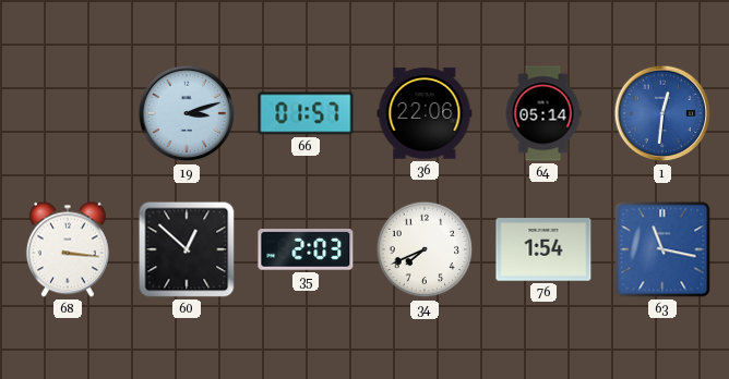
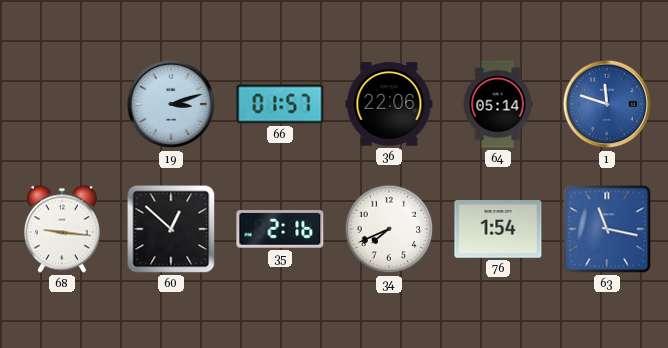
1: 12:31 -> 11:48 (607, 104)
68: 3:16 -> 9:16 (62, 229)
35: 2:03 -> 2:16 (280, 230)
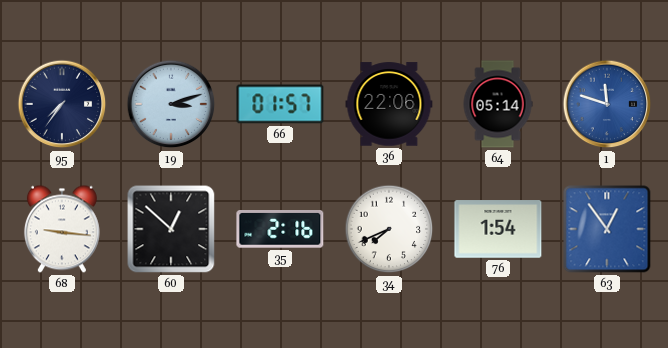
95: none -> 7:36 (62, 104)
63: 11:17 -> 12:54 (607, 229)
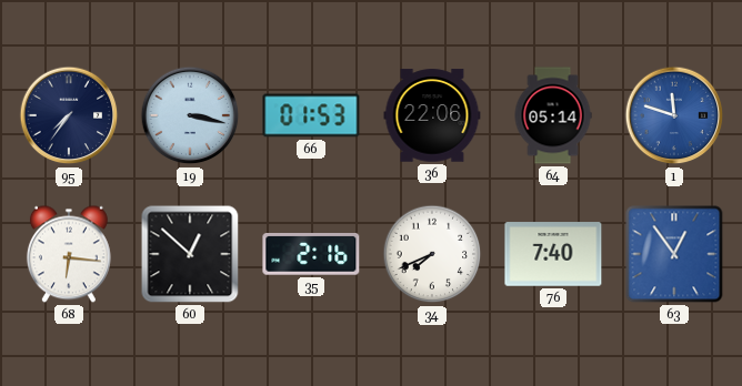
19: 3:12 -> 3:17 (190, 115)
66: 01:57 -> 01:53 (311, 115)
68: 9:16 -> 6:16 (69, 254)
76: 1:54 -> 7:40 (553, 254)
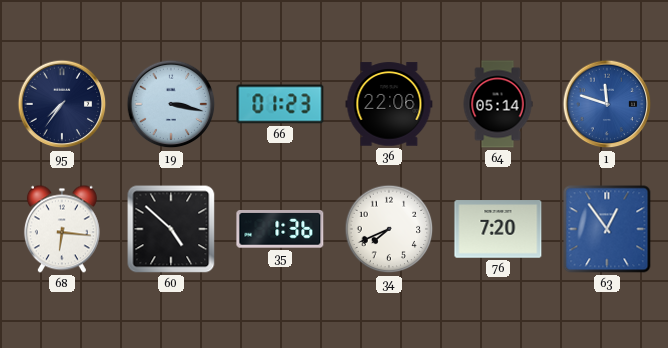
66: 01:53 -> 01:23 (280, 104)
60: 12:52 -> 4:52 (171, 229)
35: 2:16 -> 1:36 (280, 230)
76: 7:40 -> 7:20 (498, 229)
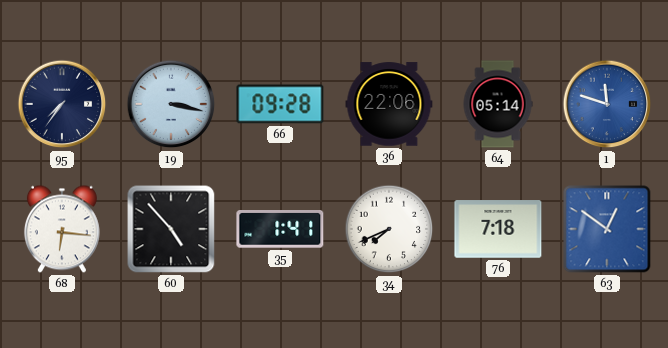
66: 01:23 -> 09:28 (280, 104)
60: 4:52 -> 4:53 (171, 229)
35: 1:36 -> 1:41 (280, 230)
76: 7:20 -> 7:18 (498, 229)
63: 12:54 -> 12:51 (607, 229)
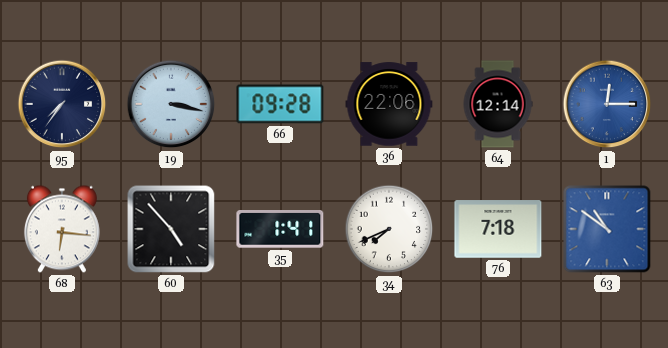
64: 05:14 -> 12:14 (498, 104)
1: 11:48 -> 12:15 (607, 104)
63: 12:51 -> 10:51 (607, 229)
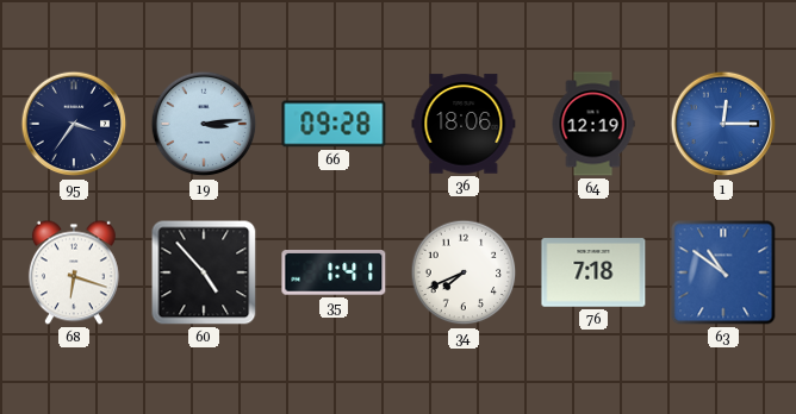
95: 7:36 -> 3:36 (74, 124)
19: 3:17 -> 3:14 (204, 124)
36: 22:06 -> 18:06 (464, 124)
64: 12:14 -> 12:19 (593, 124)
68: 6:16 -> 6:18 (74, 272)
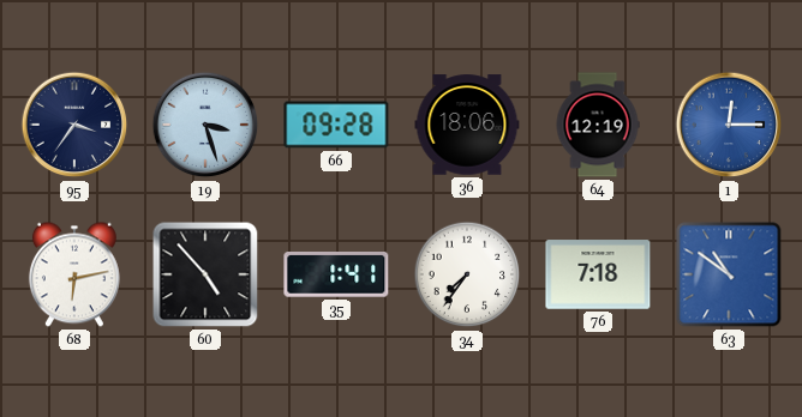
19: 3:14 -> 3:27 (205, 125)
68: 6:18 -> 6:13 (74, 274)
34: 7:41 -> 7:36 (467, 274)
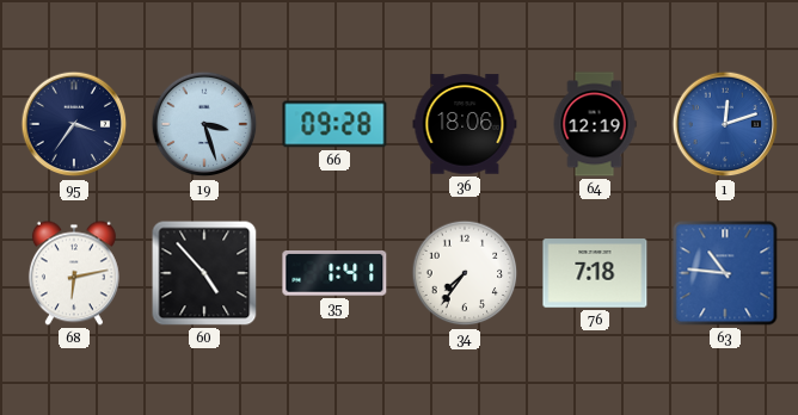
1: 12:15 -> 12:12 (725, 124)
63: 10:51 -> 10:46 (725, 273)
